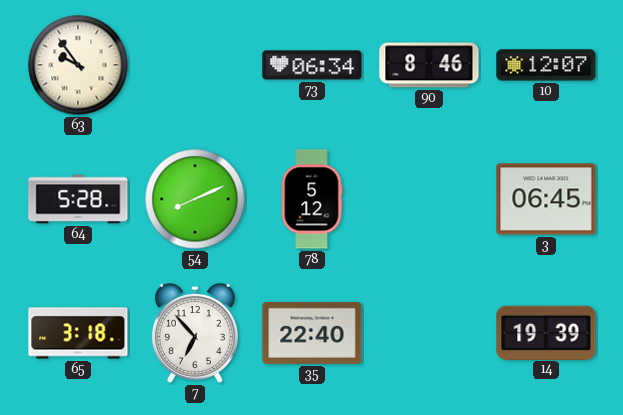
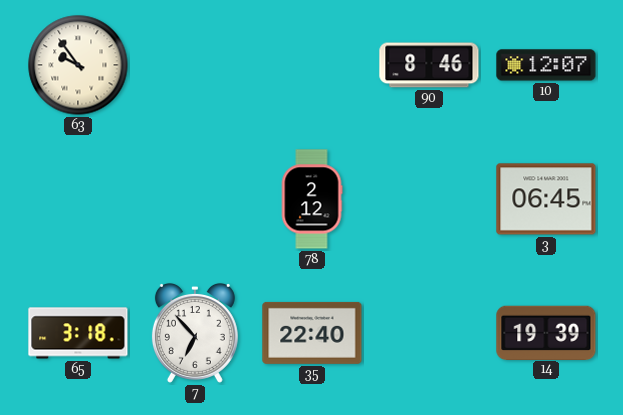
73: 06:34 -> none (312, 65)
64: 5:28 -> none (78, 199)
54: 8:11 -> none (195, 199)
78: 5:12 -> 2:12 (312, 199)
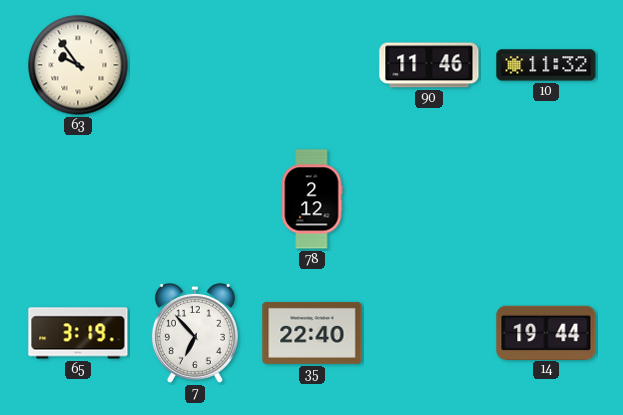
90: 8:46 -> 11:46 (429, 65)
10: 12:07 -> 11:32 (546, 65)
3: 06:45 -> none (546, 199)
65: 3:18 -> 3:19 (78, 333)
14: 19:39 -> 19:44 (546, 332)
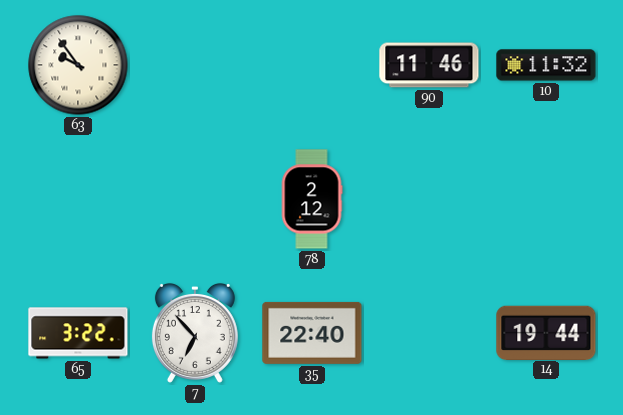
65: 3:19 -> 3:22 (78, 333)
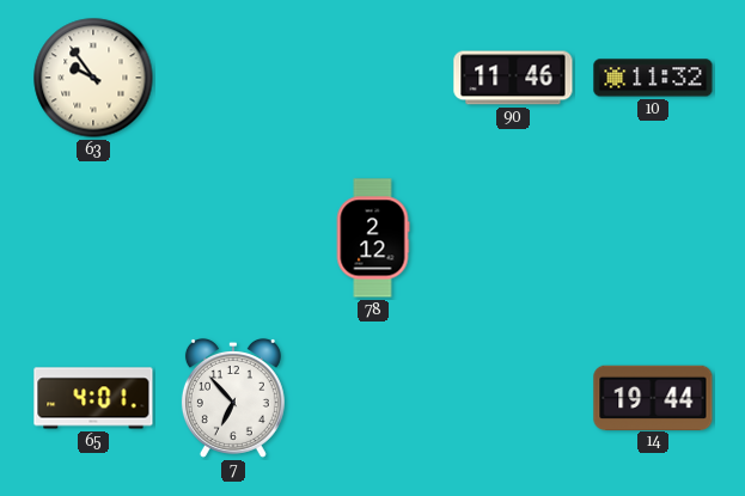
65: 3:22 -> 4:01 (93, 398)
35: 22:40 -> none (312, 333)
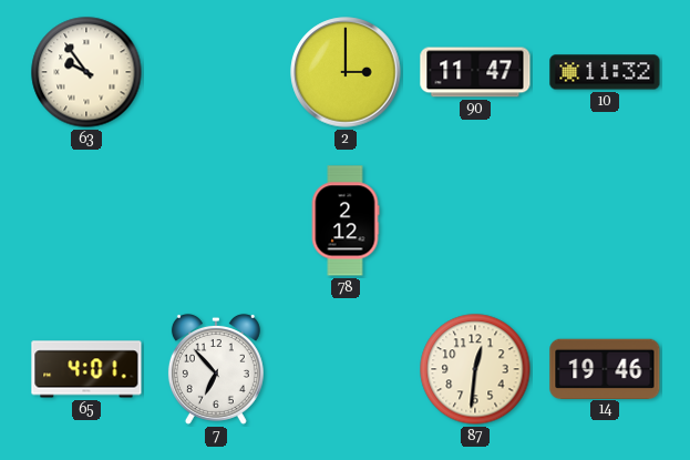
2: none -> 3:00 (346, 72)
90: 11:46 -> 11:47 (475, 72)
87: none -> 12:31 (475, 369)
14: 19:44 -> 19:46 (605, 368)
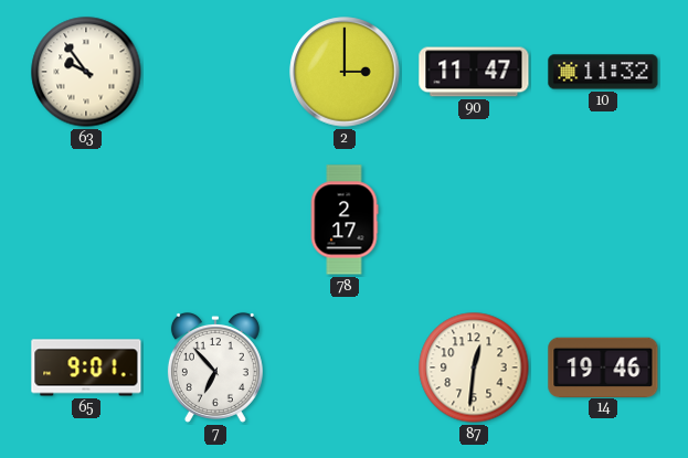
78: 2:12 -> 2:17 (345, 220)
65: 4:01 -> 9:01 (86, 368)
